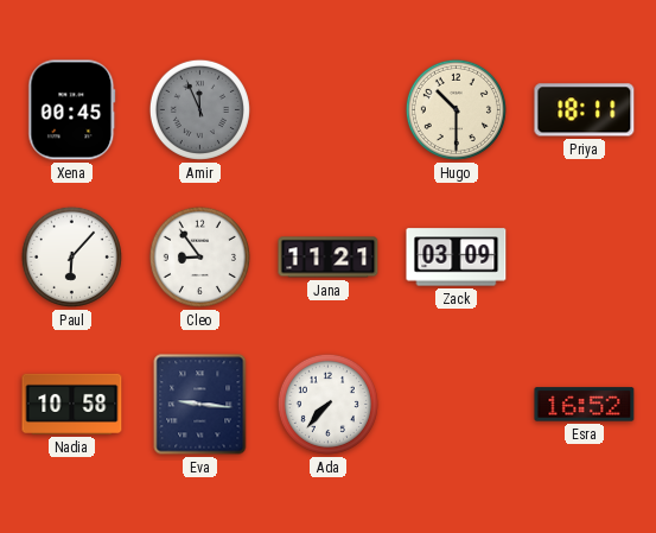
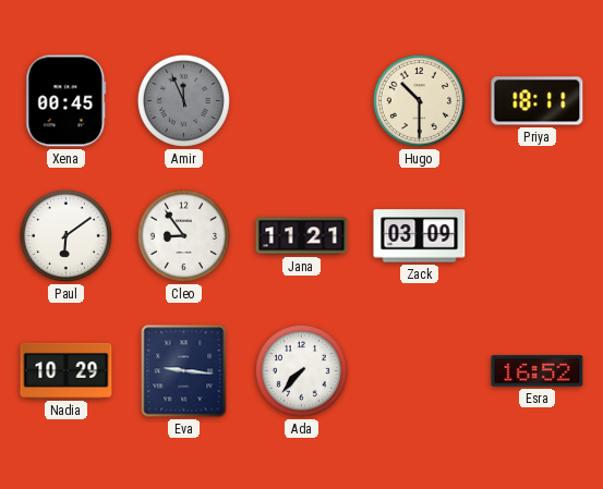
Paul: 6:07 -> 6:09 (65, 235)
Nadia: 10:58 -> 10:29 (67, 370)
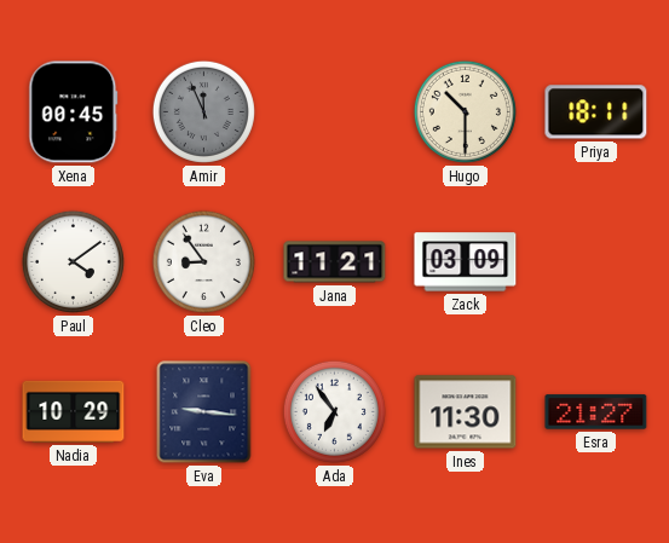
Paul: 6:09 -> 4:09 (73, 261)
Ada: 7:37 -> 6:54 (334, 411)
Ines: none -> 11:30 (466, 412)
Esra: 16:52 -> 21:27 (596, 412)
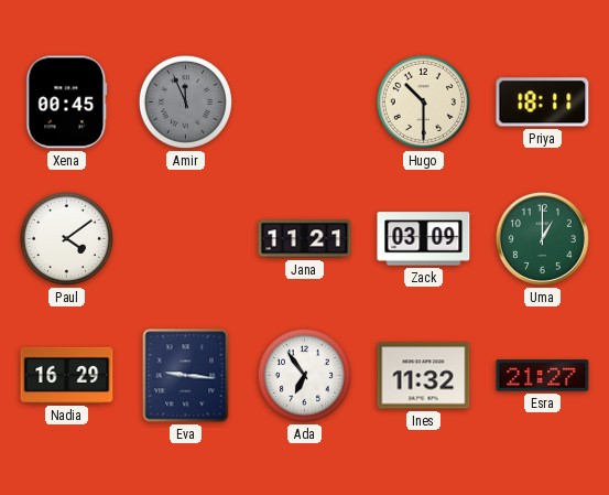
Cleo: 8:54 -> none (203, 261)
Uma: none -> 1:00 (542, 238)
Nadia: 10:29 -> 16:29 (67, 375)
Ines: 11:30 -> 11:32 (424, 376)
